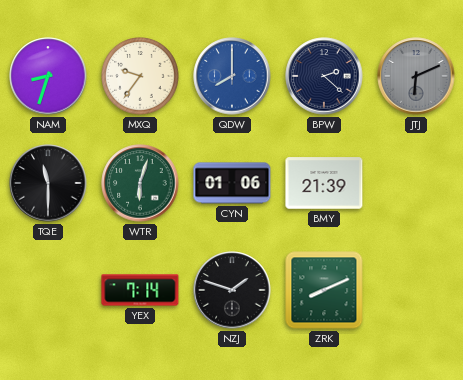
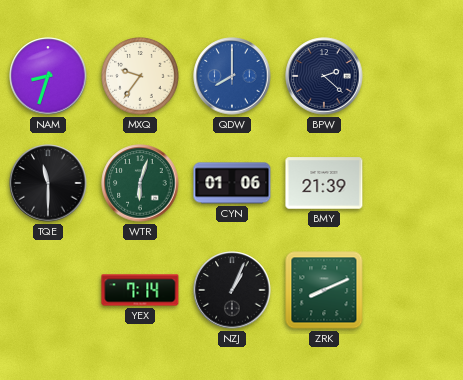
JTJ: 6:11 -> none (416, 76)
NZJ: 1:48 -> 1:04 (232, 290)
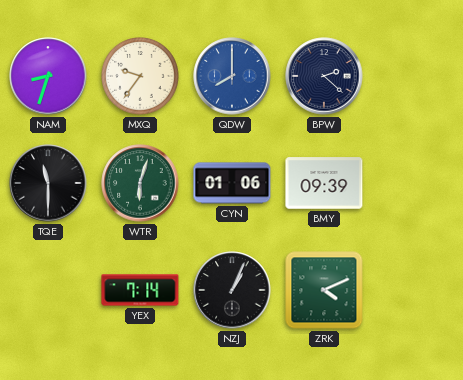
BMY: 21:39 -> 09:39 (324, 183)
ZRK: 8:11 -> 4:11 (324, 290)
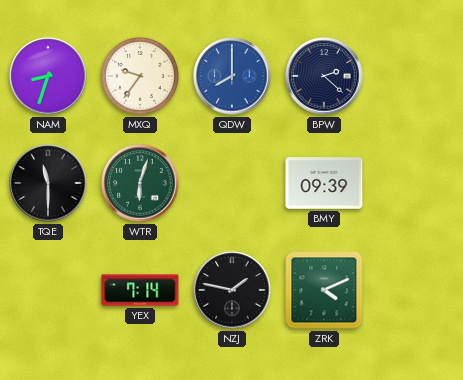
CYN: 01:06 -> none (232, 183)
NZJ: 1:04 -> 1:47 (232, 290)
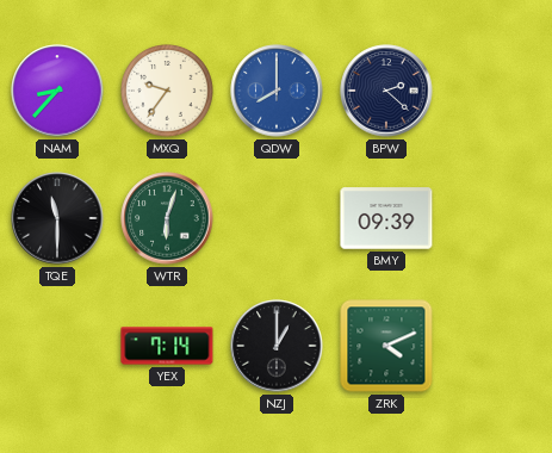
NAM: 8:33 -> 8:37 (57, 91)
NZJ: 1:47 -> 1:00 (277, 346)
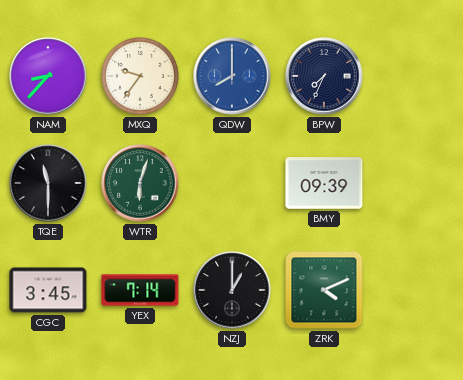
BPW: 2:22 -> 7:34 (324, 76)
CGC: none -> 3:45 (48, 290)
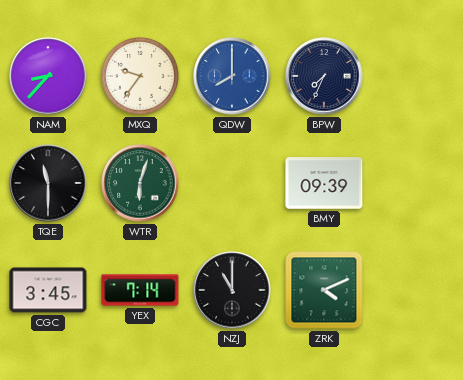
NZJ: 1:00 -> 11:00 (232, 290)
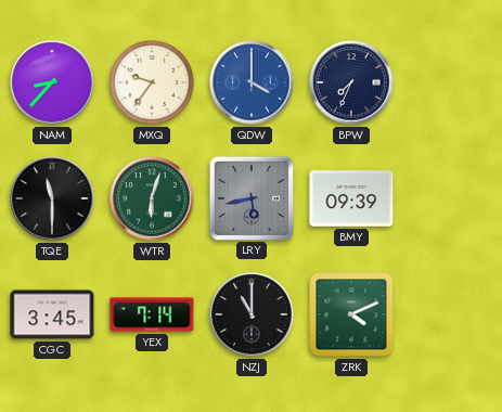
QDW: 8:00 -> 4:00 (252, 82)
LRY: none -> 5:43 (250, 197)
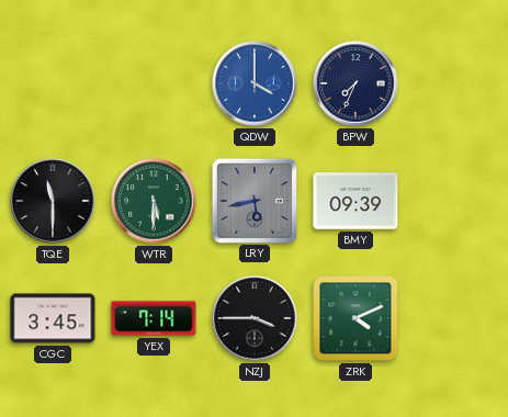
NAM: 8:37 -> none (52, 82)
MXQ: 9:36 -> none (152, 82)
WTR: 6:03 -> 5:30 (154, 201)
NZJ: 11:00 -> 3:45 (255, 318)
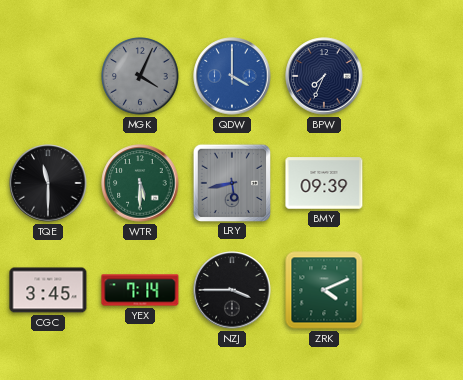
MGK: none -> 4:04 (140, 76)
